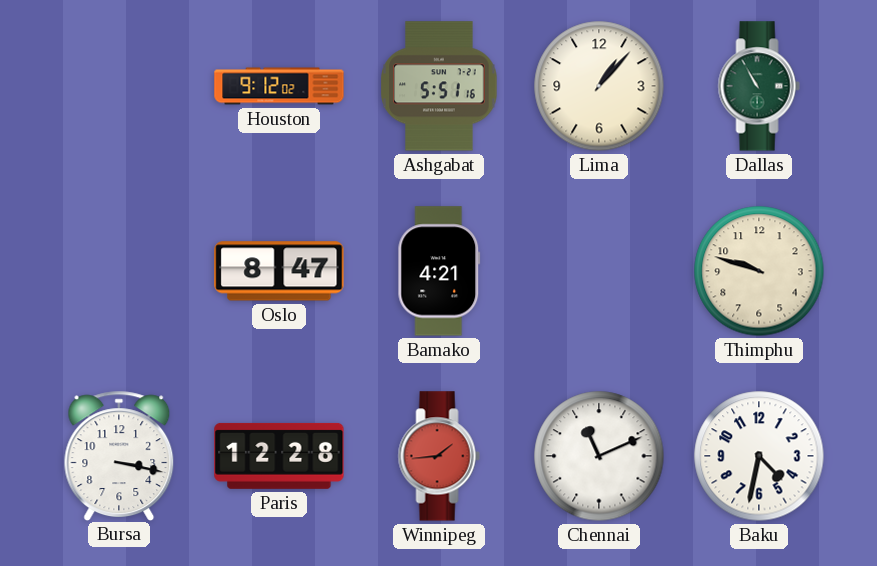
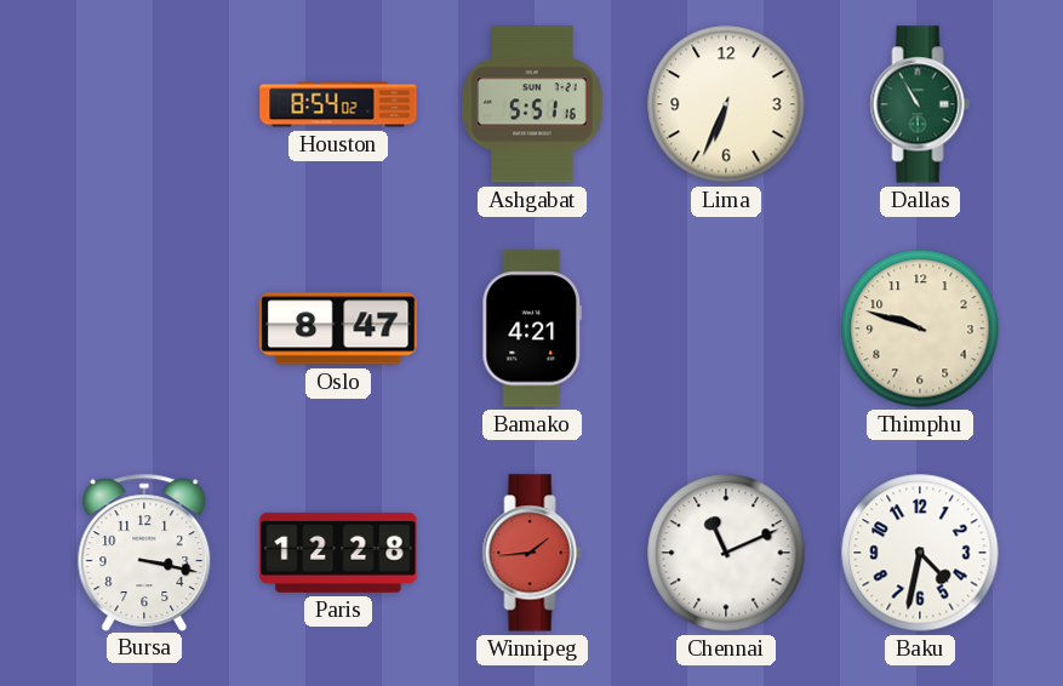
Houston: 9:12 -> 8:54 (338, 104)
Lima: 1:07 -> 6:34 (726, 104)
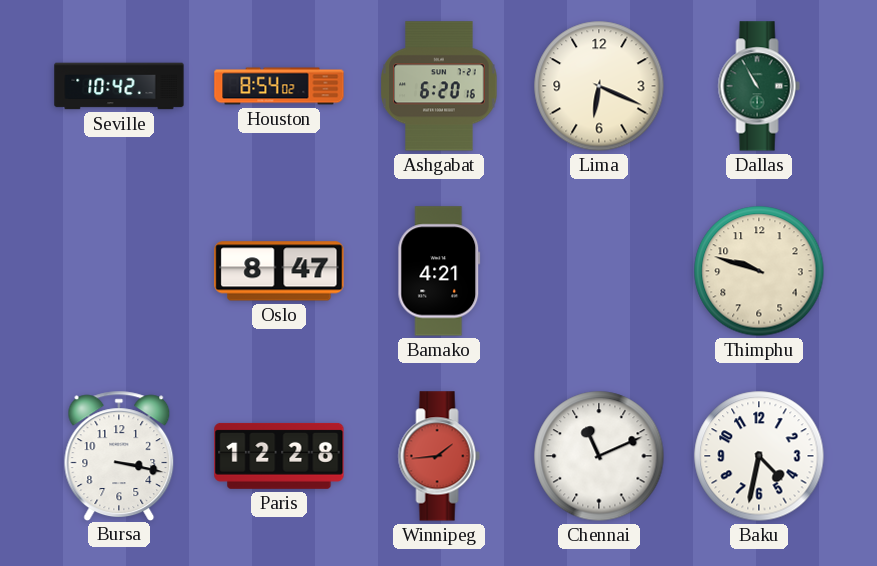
Seville: none -> 10:42 (119, 86)
Ashgabat: 5:51 -> 6:20 (439, 86)
Lima: 6:34 -> 6:19 (599, 86)
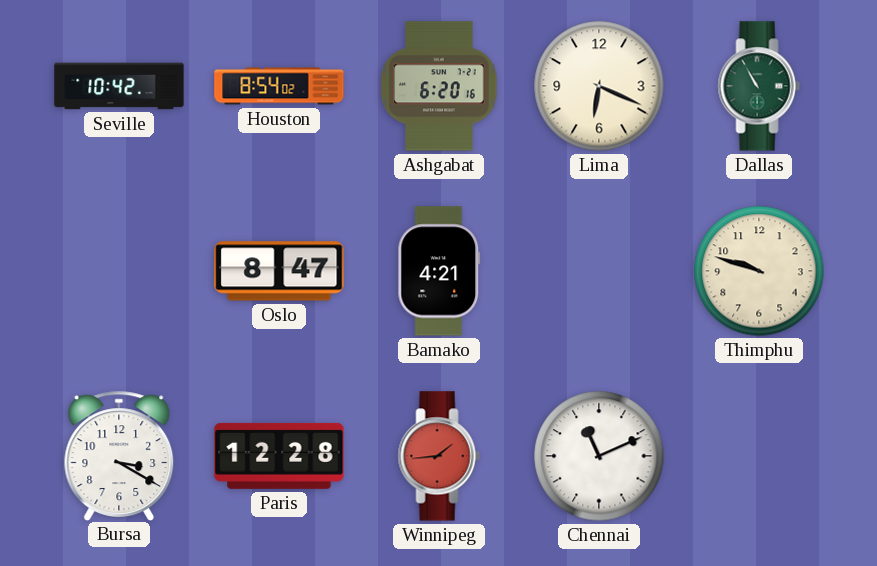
Bursa: 3:17 -> 3:20 (119, 455)
Baku: 4:32 -> none (759, 456)
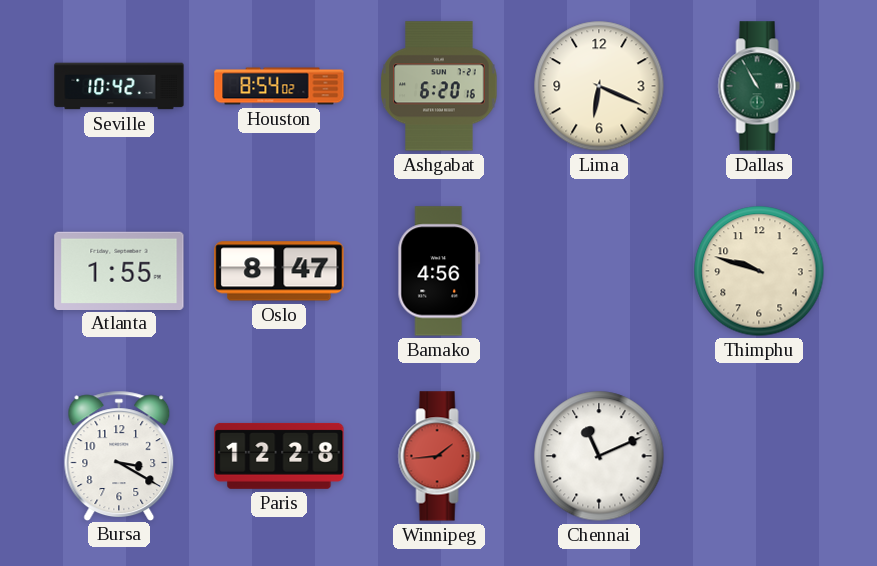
Atlanta: none -> 1:55 (119, 270)
Bamako: 4:21 -> 4:56 (439, 271)
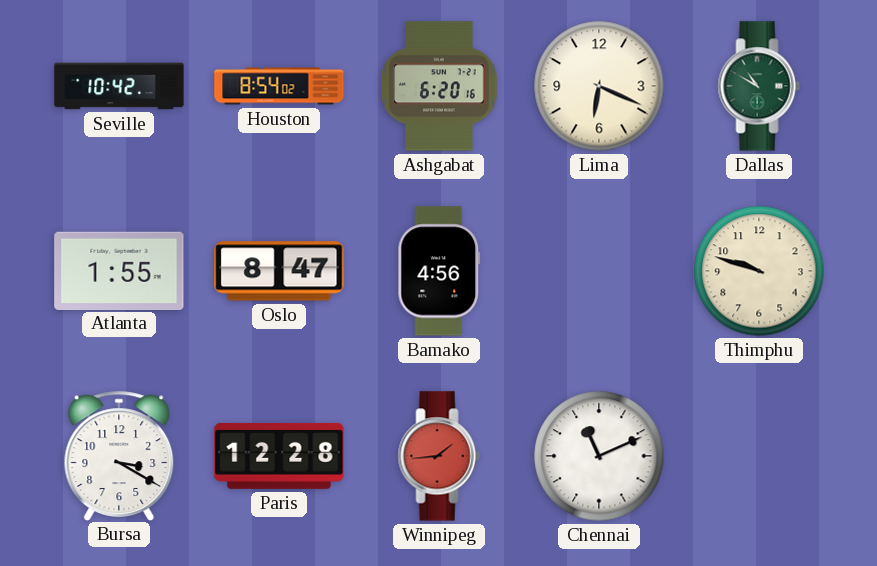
Dallas: 10:55 -> 10:50 (759, 86)
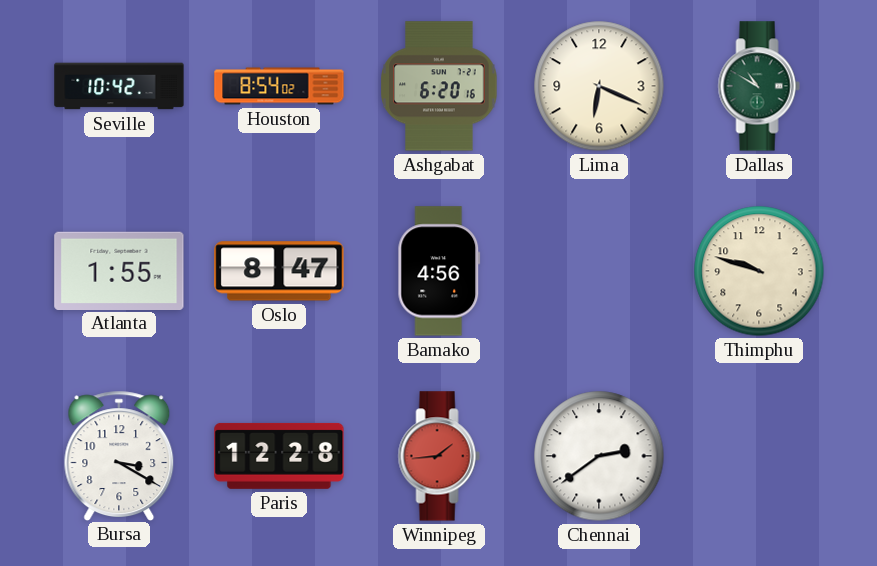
Chennai: 11:11 -> 2:39 (599, 456)
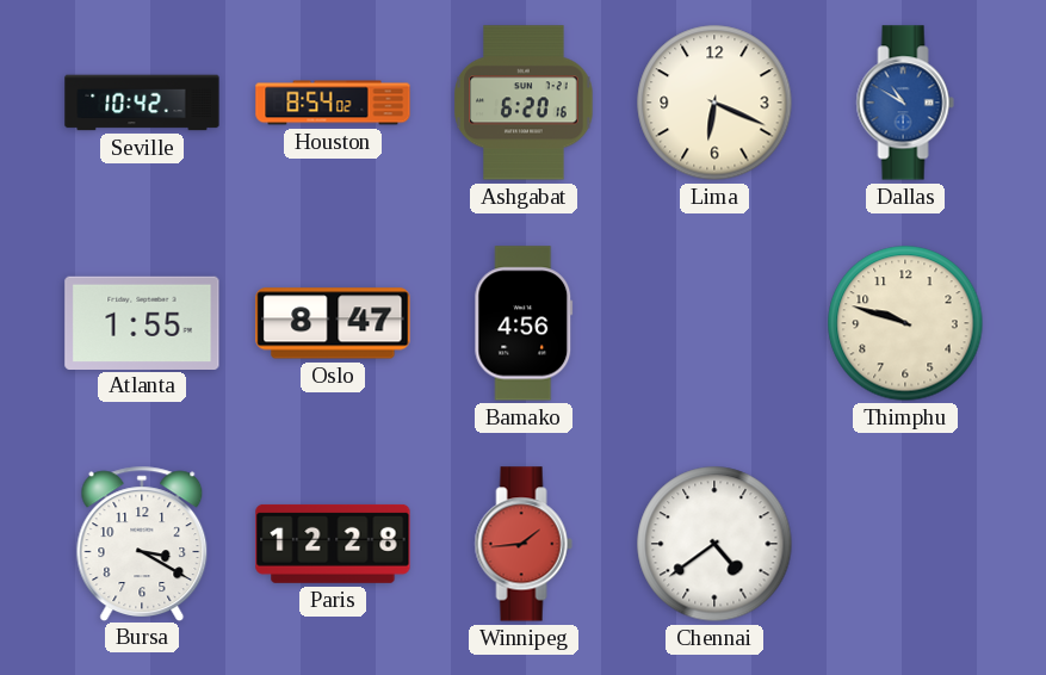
Dallas dial: green -> blue (905, 103)
Chennai: 2:39 -> 4:39 (714, 544)
